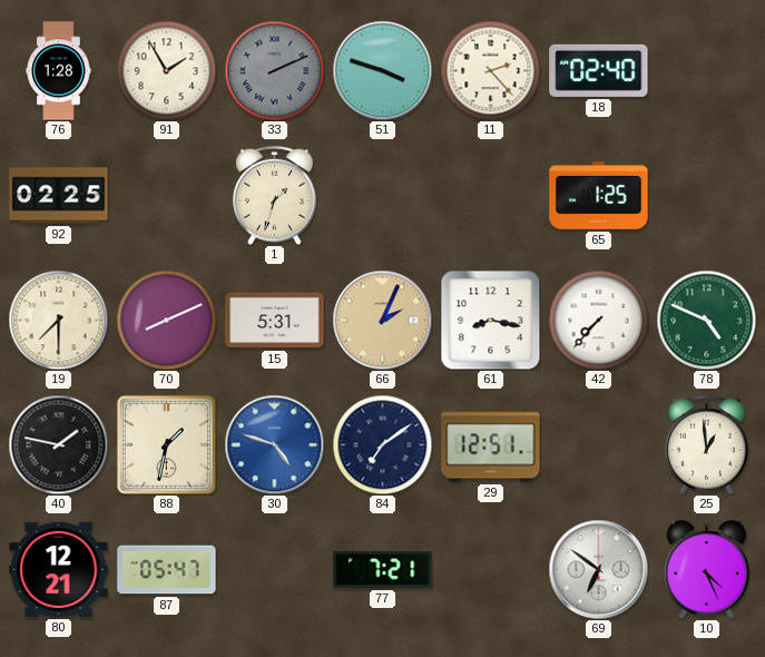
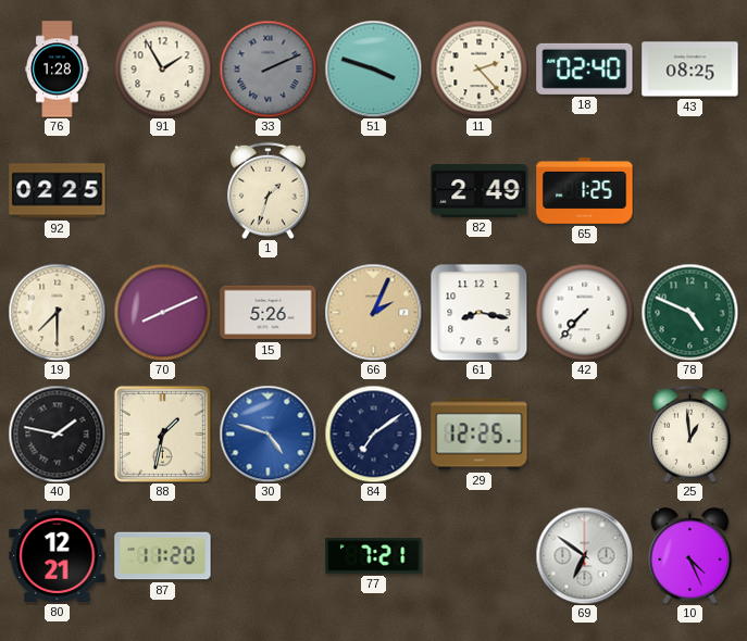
43: none -> 08:25 (690, 70)
82: none -> 2:49 (480, 191)
15: 5:31 -> 5:26 (269, 313)
29: 12:51 -> 12:25 (480, 435)
87: 05:47 -> 11:20 (163, 556)
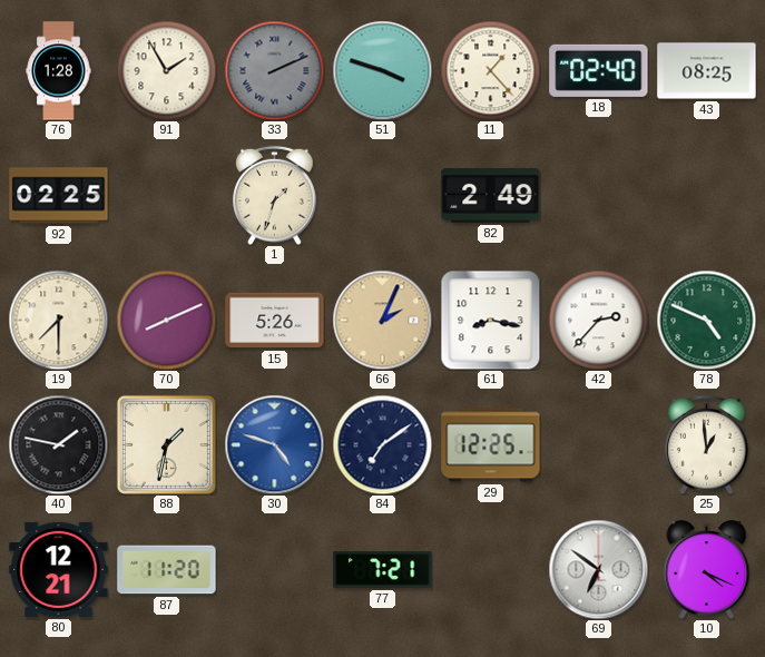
11: 2:23 -> 1:23 (490, 70)
65: 1:25 -> none (585, 191)
42: 7:37 -> 2:37 (598, 320)
10: 4:26 -> 4:19 (707, 569)
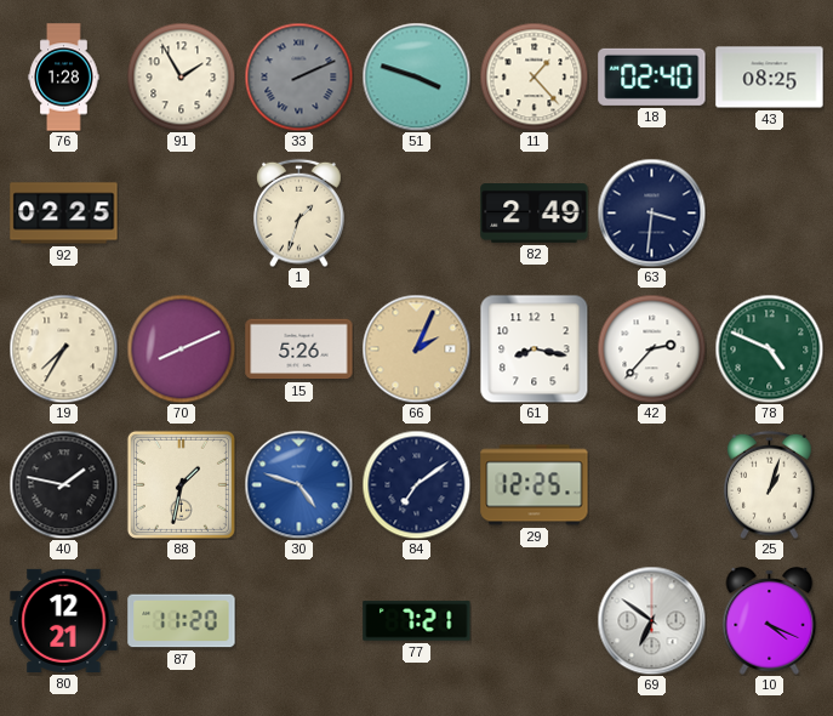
63: none -> 3:31 (651, 212)
19: 7:30 -> 7:35 (63, 348)
25: 12:59 -> 1:03 (770, 484)
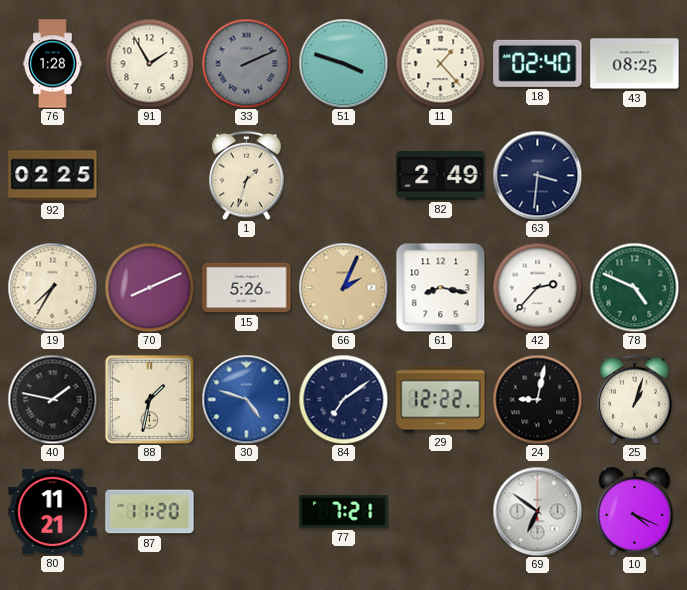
29: 12:25 -> 12:22 (441, 400)
24: none -> 9:02 (537, 399)
80: 12:21 -> 11:21 (53, 511)
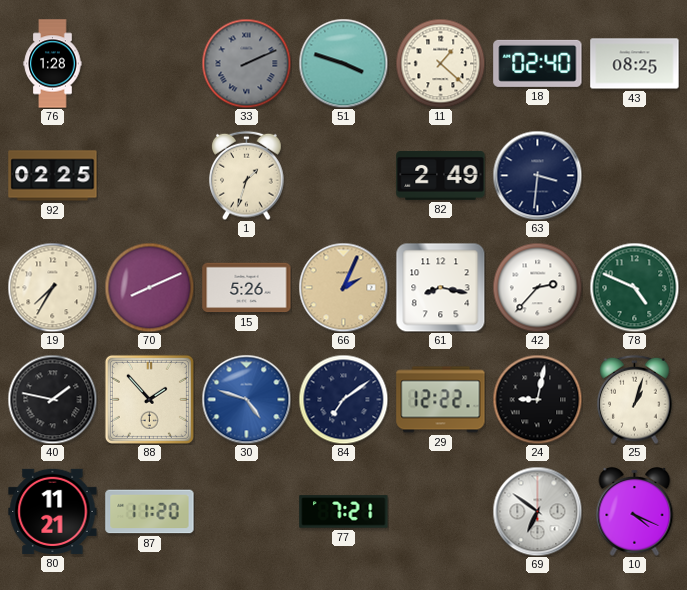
91: 1:55 -> none (149, 63)
11: 1:23 -> 1:22 (440, 63)
88: 1:32 -> 1:53 (149, 399)
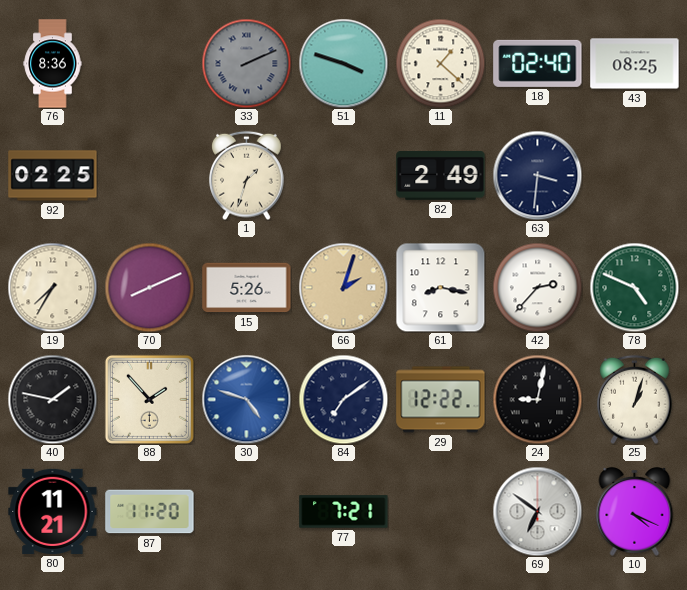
76: 1:28 -> 8:36 (53, 64)
66: 2:04 -> 2:03 (343, 287)
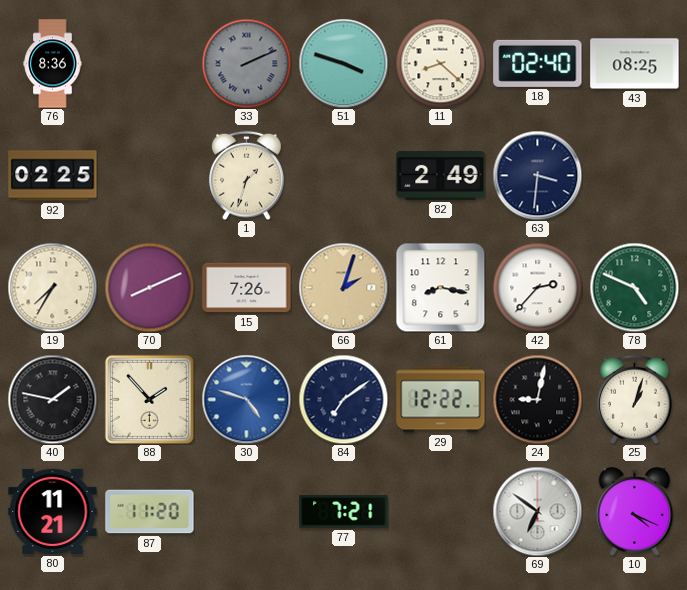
11: 1:22 -> 8:22 (440, 63)
15: 5:26 -> 7:26 (247, 288)
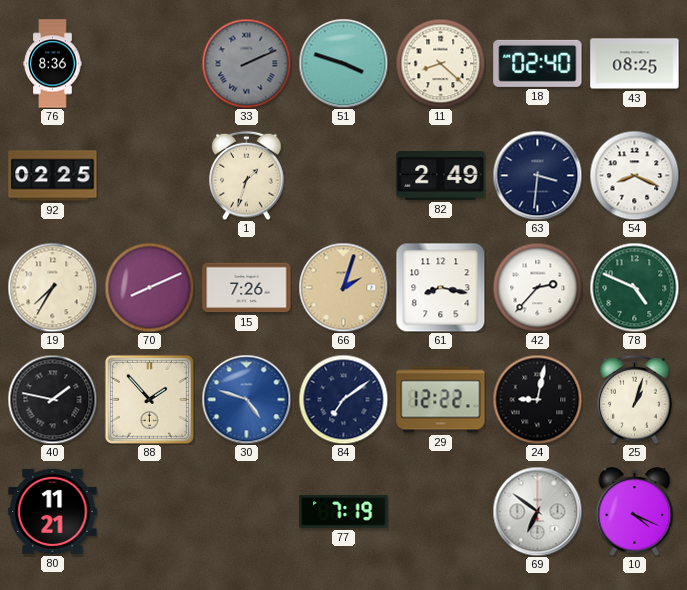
54: none -> 8:19 (634, 175)
87: 11:20 -> none (150, 512)
77: 7:21 -> 7:19 (344, 512)
